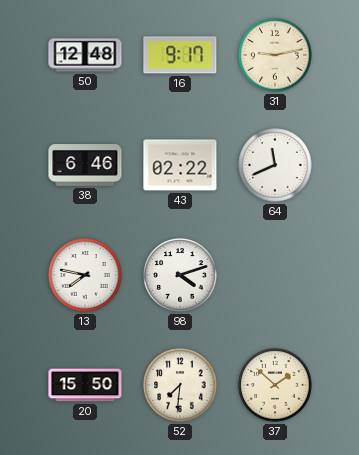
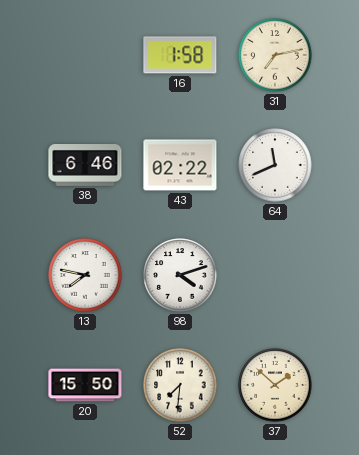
50: 12:48 -> none (85, 55)
16: 9:17 -> 1:58 (180, 55)
31: 9:13 -> 7:13 (275, 55)
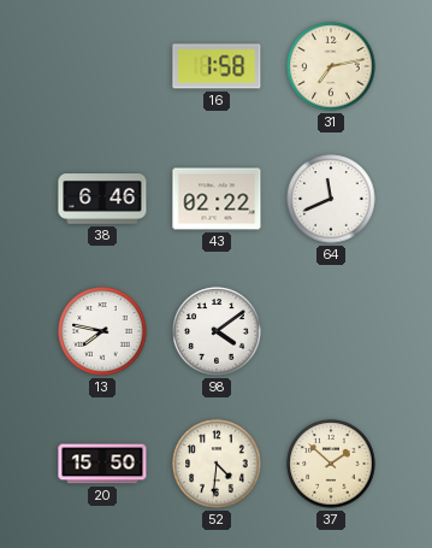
98: 4:12 -> 4:09 (217, 331)
52: 7:31 -> 4:31 (217, 464)
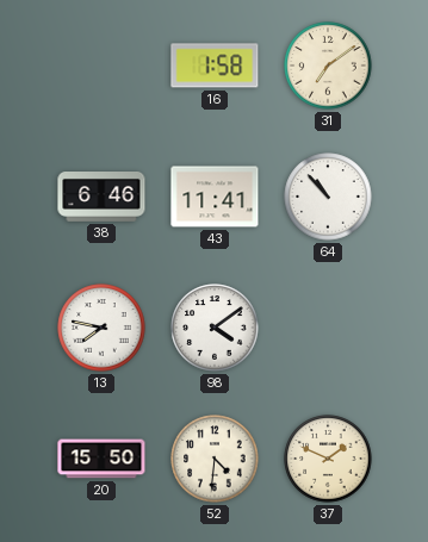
31: 7:13 -> 7:09 (328, 66)
43: 02:22 -> 11:41 (215, 197)
64: 11:41 -> 10:53 (328, 197)
37: 1:52 -> 1:49 (328, 459)
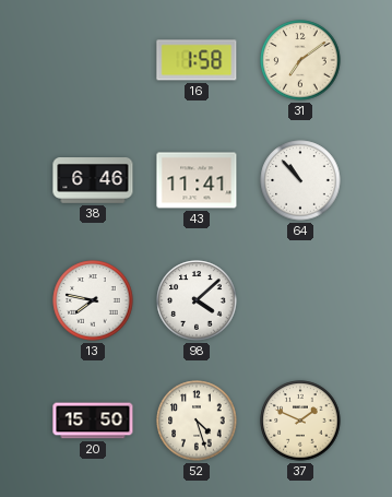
98: 4:09 -> 4:08 (197, 300)
52: 4:31 -> 4:27 (197, 421)
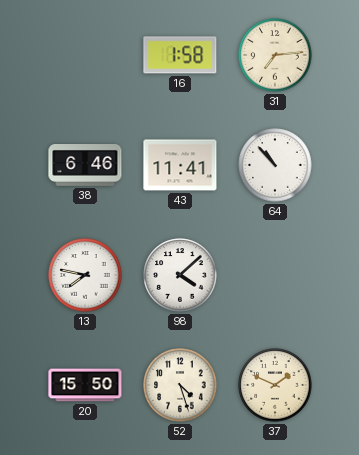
31: 7:09 -> 7:14 (275, 55)
